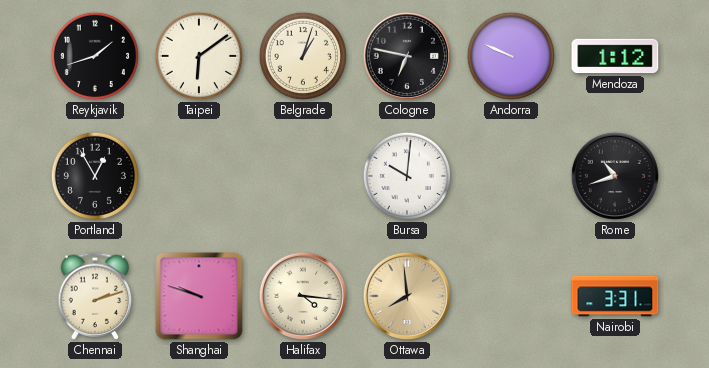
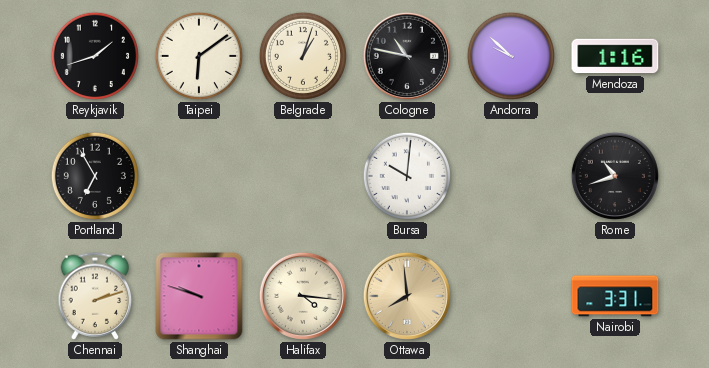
Cologne: 6:47 -> 10:47 (407, 56)
Andorra: 9:49 -> 9:52 (511, 56)
Mendoza: 1:12 -> 1:16 (615, 56)
Portland: 12:55 -> 6:55 (95, 176)
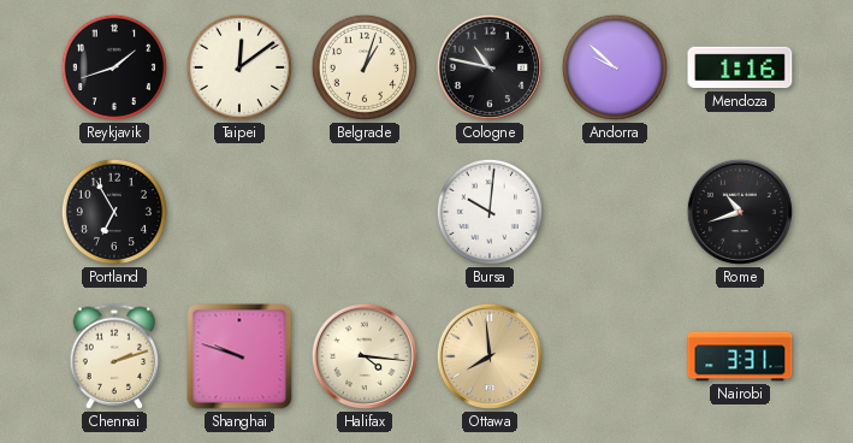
Taipei: 6:09 -> 12:09 (239, 67)
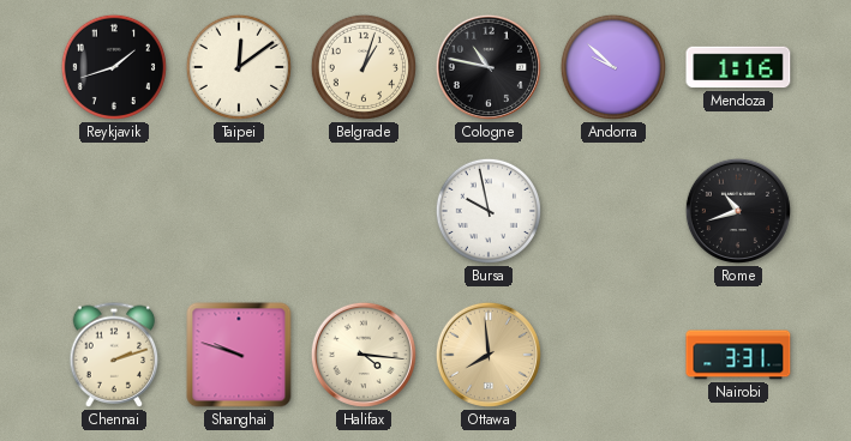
Portland: 6:55 -> none (114, 212)
Bursa: 10:01 -> 9:58 (489, 211)
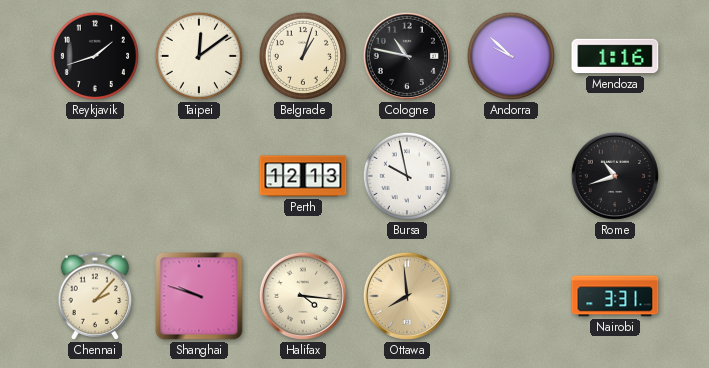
Perth: none -> 12:13 (303, 176)
Chennai: 2:12 -> 2:07 (95, 296)
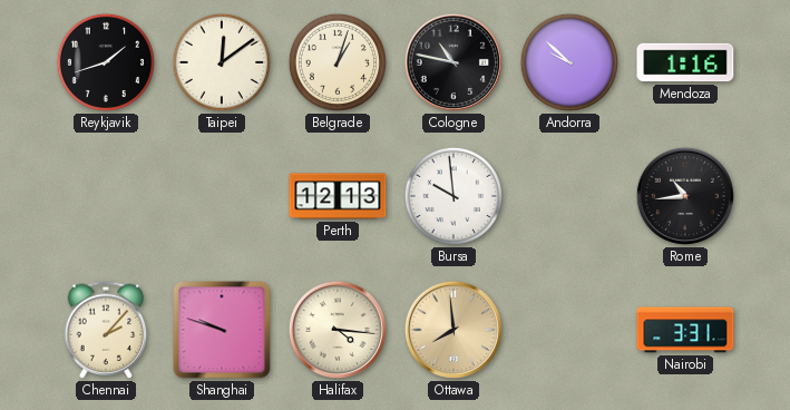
Bursa: 9:58 -> 9:59 (453, 196)
Rome: 10:42 -> 10:44 (685, 196)
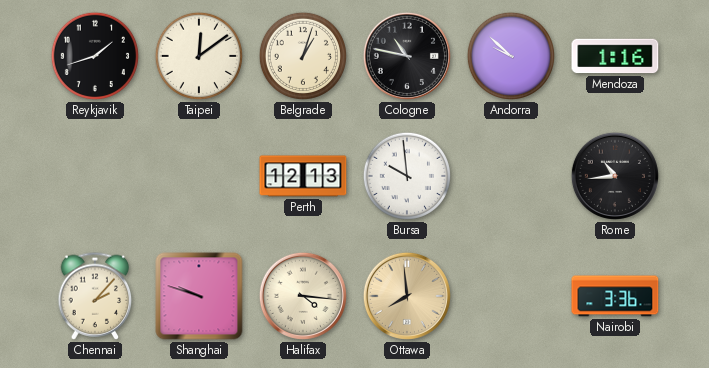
Nairobi: 3:31 -> 3:36 (615, 296)
